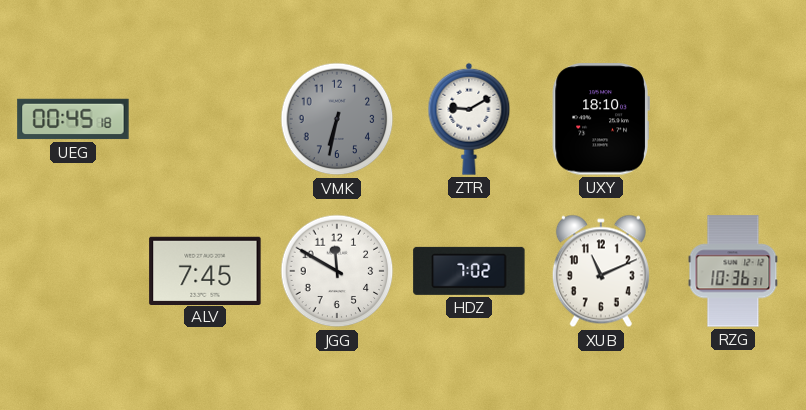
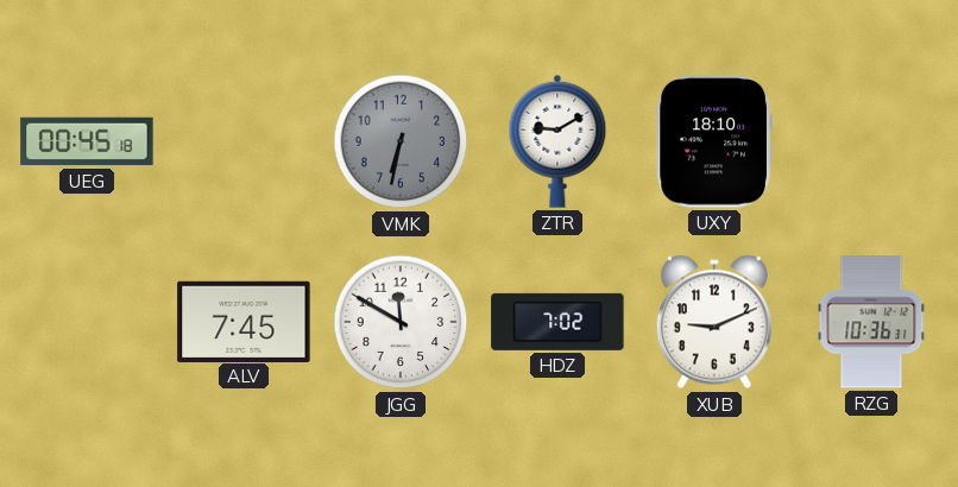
XUB: 11:11 -> 9:11 (714, 322)
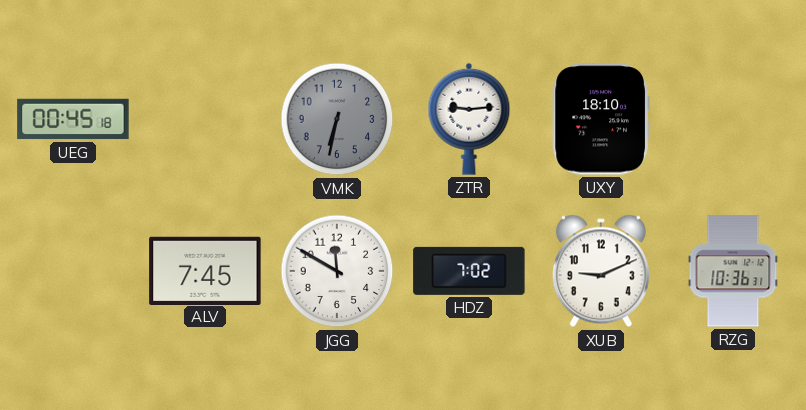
ZTR: 9:10 -> 9:14 (469, 119)
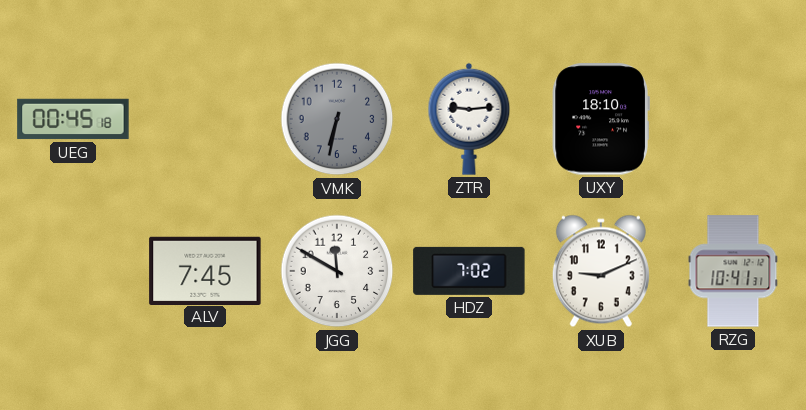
RZG: 10:36 -> 10:41 (733, 271)
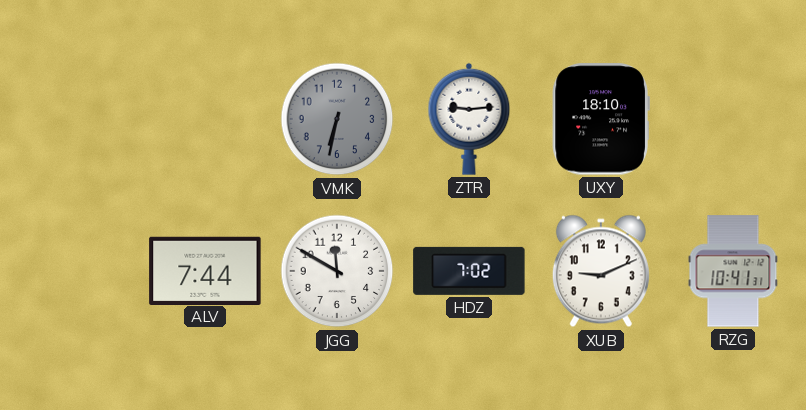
UEG: 00:45 -> none (73, 119)
ALV: 7:45 -> 7:44 (205, 270)
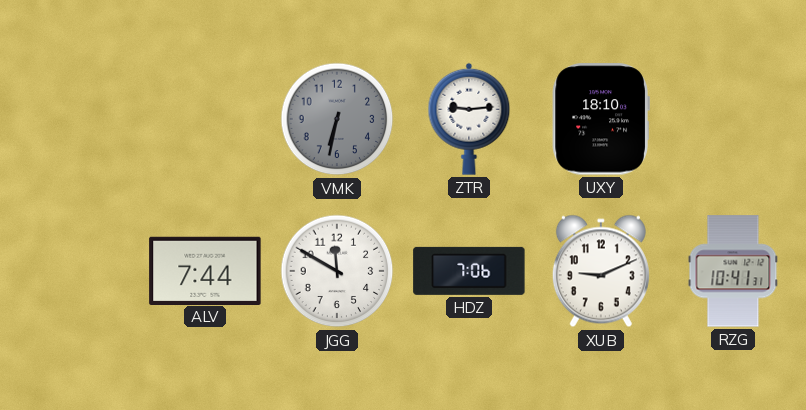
HDZ: 7:02 -> 7:06 (469, 271)
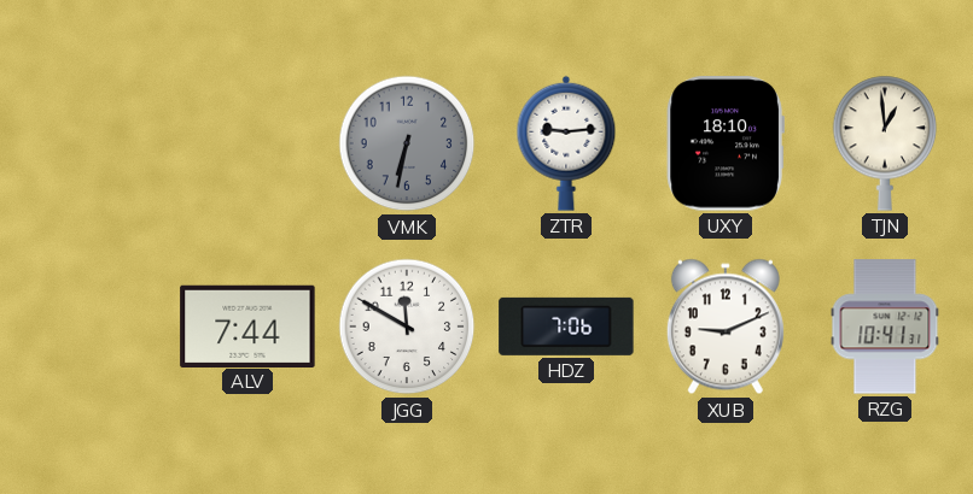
TJN: none -> 12:59 (885, 143)
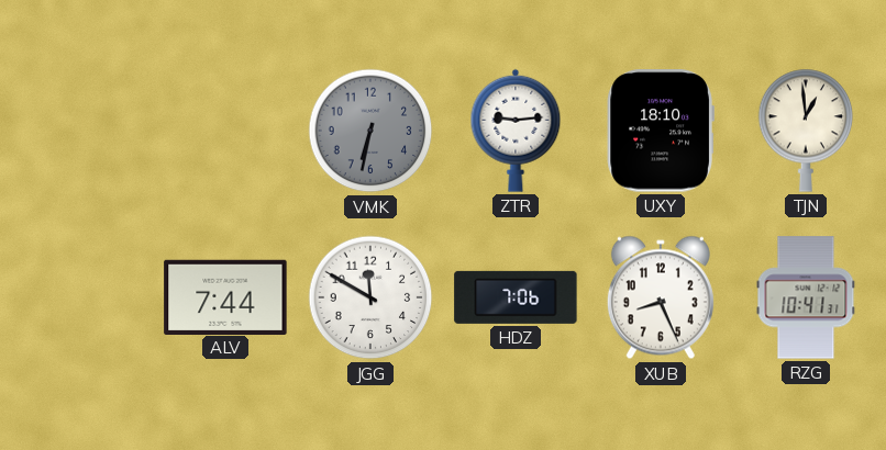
XUB: 9:11 -> 8:26 (661, 297)
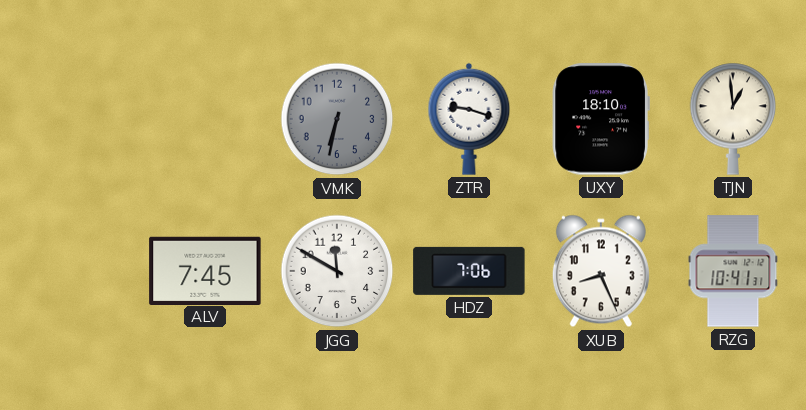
ZTR: 9:14 -> 9:18 (469, 119)
ALV: 7:44 -> 7:45 (205, 270)
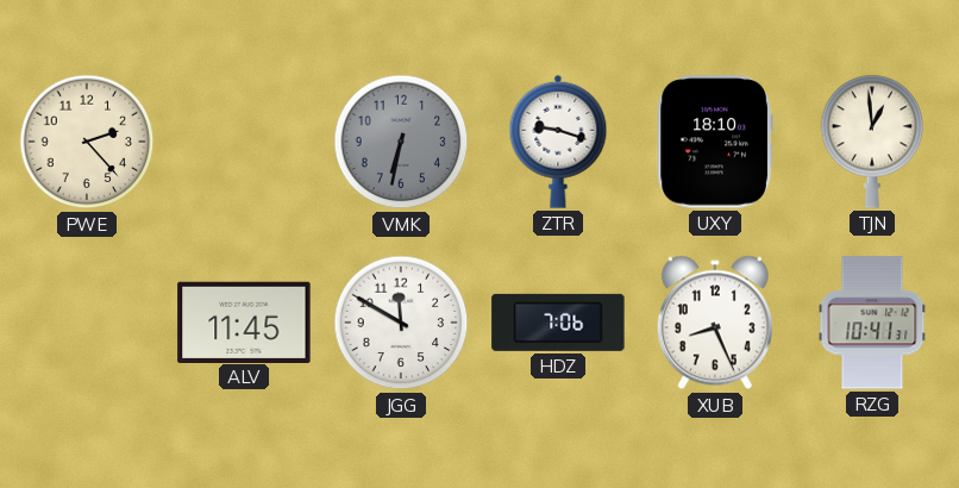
PWE: none -> 2:23 (87, 142)
ALV: 7:45 -> 11:45 (244, 321)
